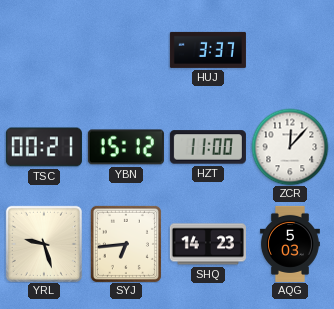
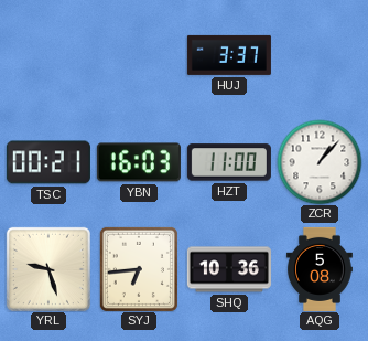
YBN: 15:12 -> 16:03 (139, 162)
ZCR: 12:07 -> 1:07 (320, 162)
SHQ: 14:23 -> 10:36 (229, 269)
AQG: 5:03 -> 5:08 (320, 269)
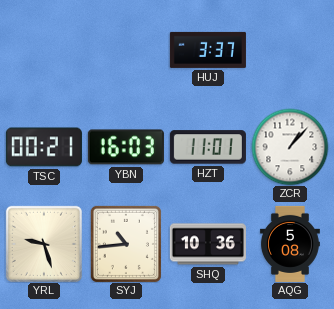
HZT: 11:00 -> 11:01 (208, 147)
SYJ: 6:44 -> 10:44 (126, 244)
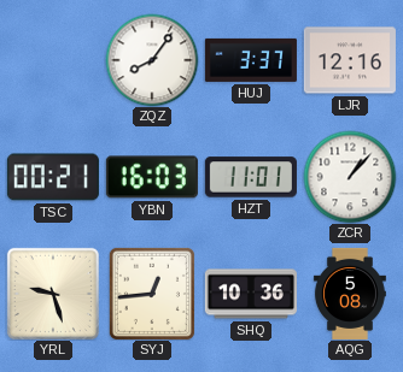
ZQZ: none -> 8:06 (152, 60)
LJR: none -> 12:16 (350, 60)
SYJ: 10:44 -> 12:44 (152, 294)
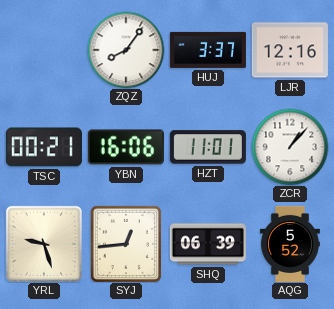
YBN: 16:03 -> 16:06 (126, 147)
SHQ: 10:36 -> 06:39 (208, 244)
AQG: 5:08 -> 5:52 (290, 244)
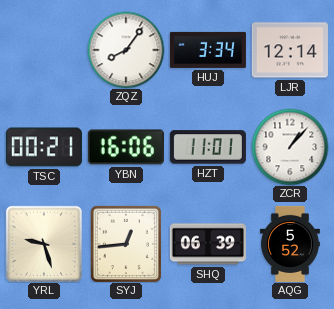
HUJ: 3:37 -> 3:34 (208, 50)
LJR: 12:16 -> 12:14 (290, 50)
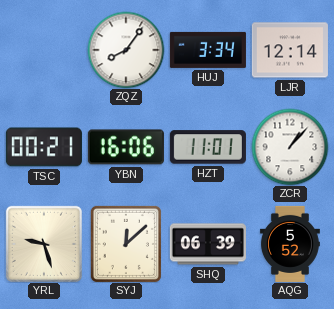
SYJ: 12:44 -> 12:08 (126, 244)
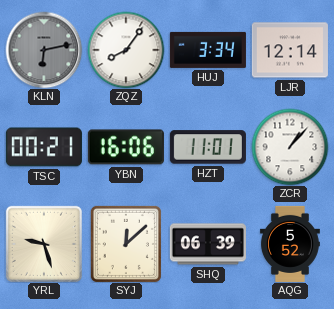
KLN: none -> 6:13 (44, 50)
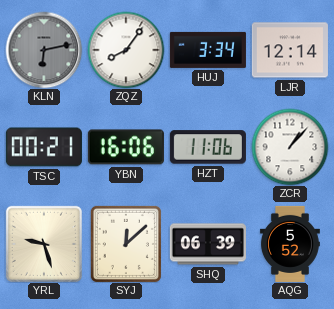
HZT: 11:01 -> 11:06 (208, 147)
